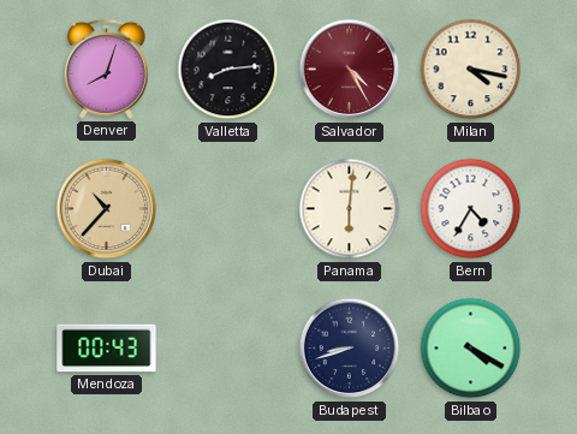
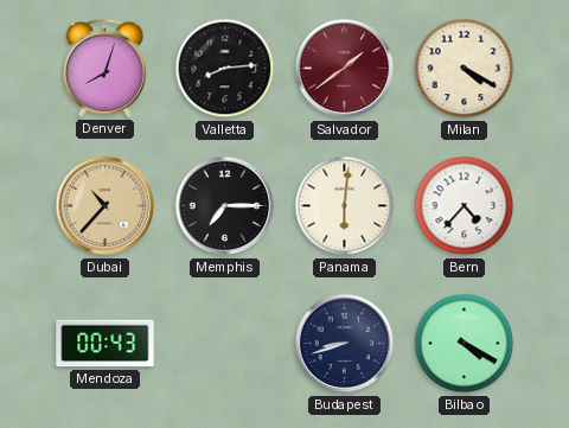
Salvador: 4:25 -> 1:39 (345, 69)
Milan: 4:17 -> 4:20 (465, 69)
Memphis: none -> 7:15 (225, 206)
Bern: 4:35 -> 4:37 (465, 206)
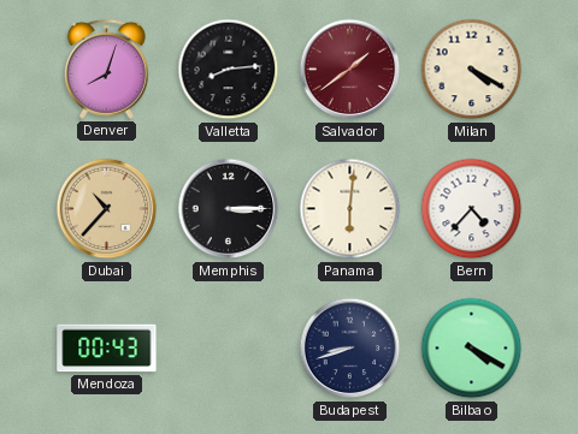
Memphis: 7:15 -> 3:15 (229, 209)
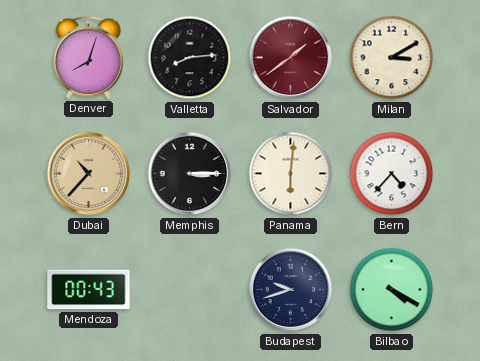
Milan: 4:20 -> 3:10 (392, 58)
Budapest: 8:42 -> 9:42 (291, 290)
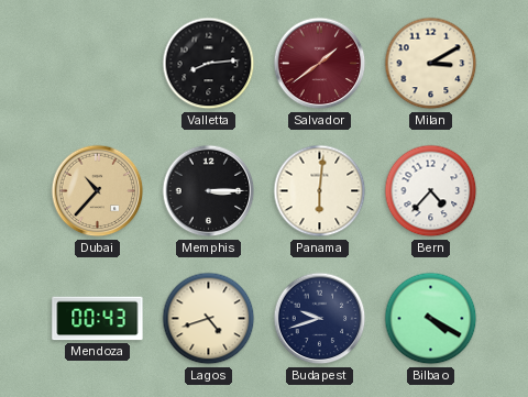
Denver: 8:03 -> none (88, 57)
Lagos: none -> 4:42 (209, 319)
